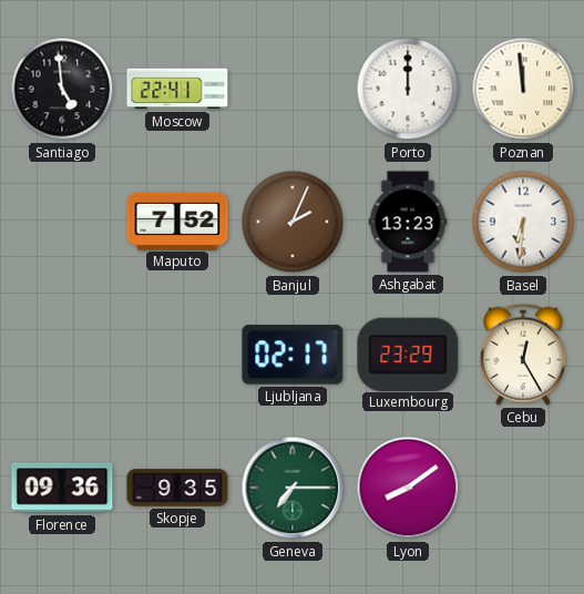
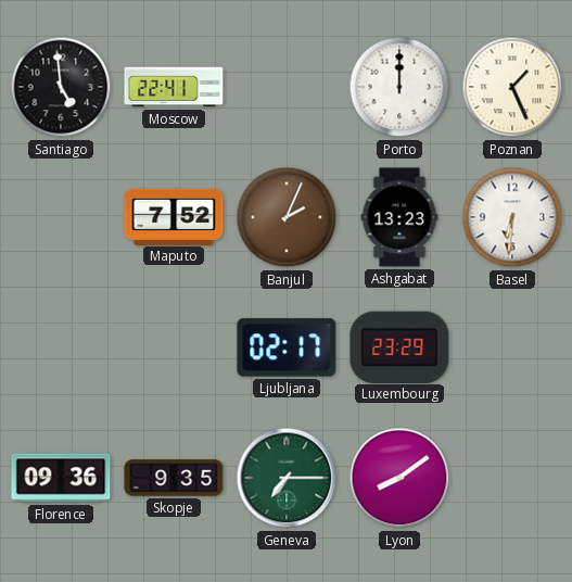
Poznan: 11:59 -> 1:26 (512, 87)
Cebu: 12:25 -> none (523, 355)
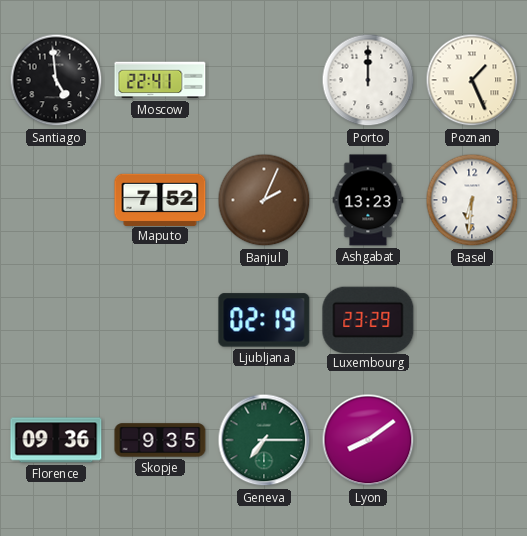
Ljubljana: 02:17 -> 02:19 (264, 320)
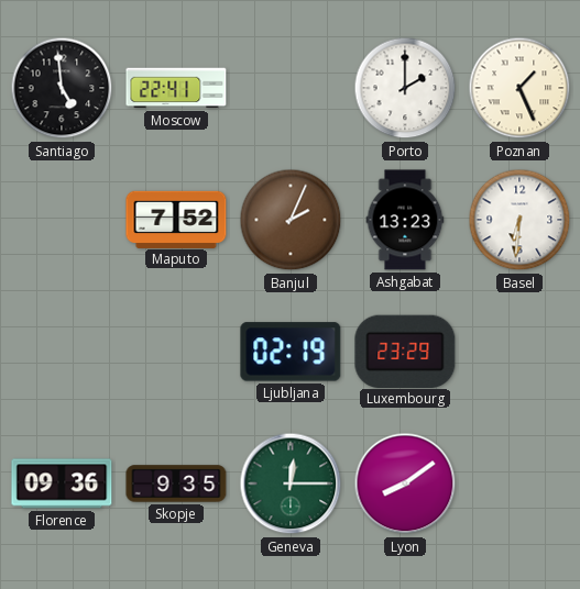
Porto: 12:00 -> 2:00 (405, 88)
Geneva: 7:15 -> 12:15 (291, 484)
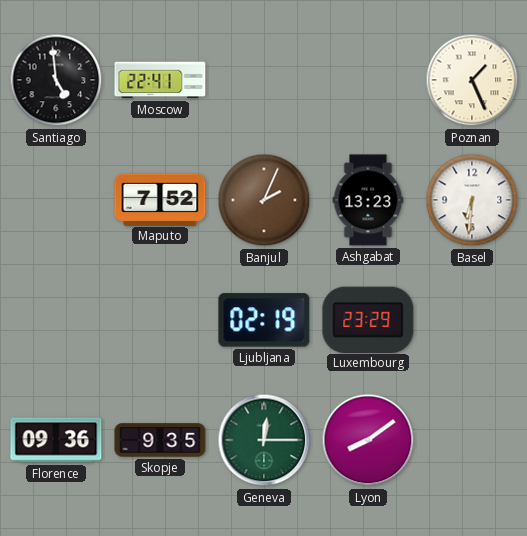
Porto: 2:00 -> none (405, 88)
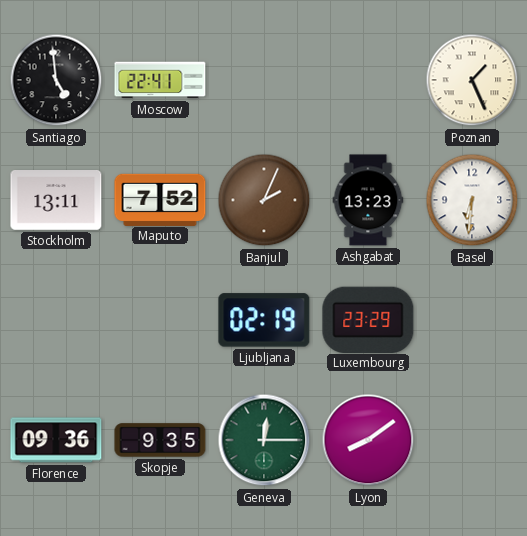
Stockholm: none -> 13:11 (56, 200)
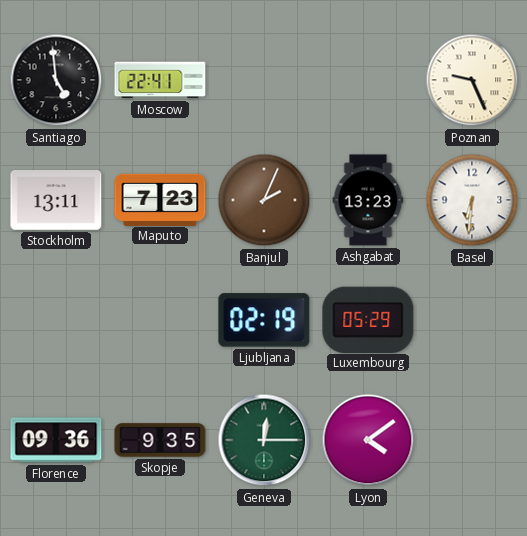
Poznan: 1:26 -> 9:26 (472, 80)
Maputo: 7:52 -> 7:23 (160, 199)
Luxembourg: 23:29 -> 05:29 (368, 319)
Lyon: 8:09 -> 4:09 (368, 440)
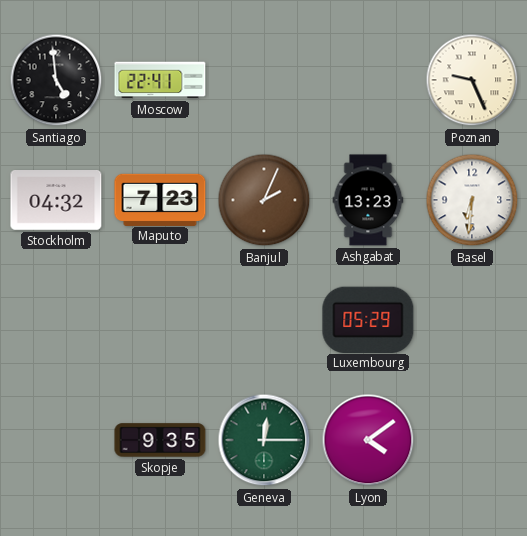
Stockholm: 13:11 -> 04:32 (56, 200)
Ljubljana: 02:19 -> none (264, 320)
Florence: 09:36 -> none (56, 440)
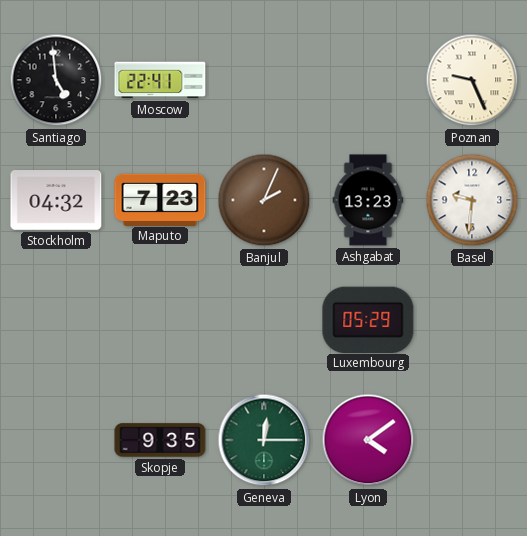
Basel: 6:31 -> 9:31 (472, 200)
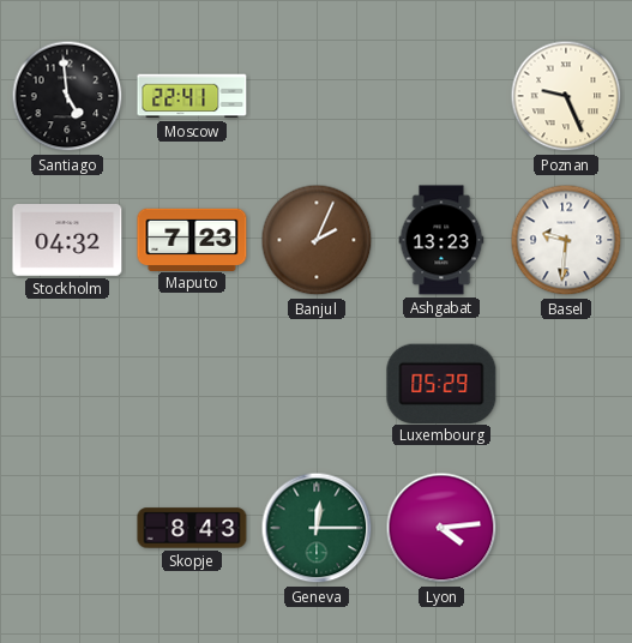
Skopje: 9:35 -> 8:43 (192, 528)
Lyon: 4:09 -> 4:14 (441, 528)
